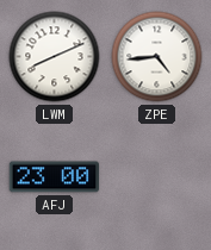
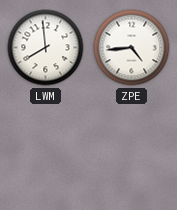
LWM: 8:11 -> 7:59 (46, 48)
AFJ: 23:00 -> none (55, 177)
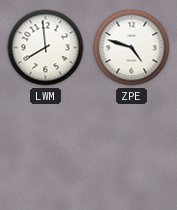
ZPE: 4:44 -> 4:48 (132, 48)
